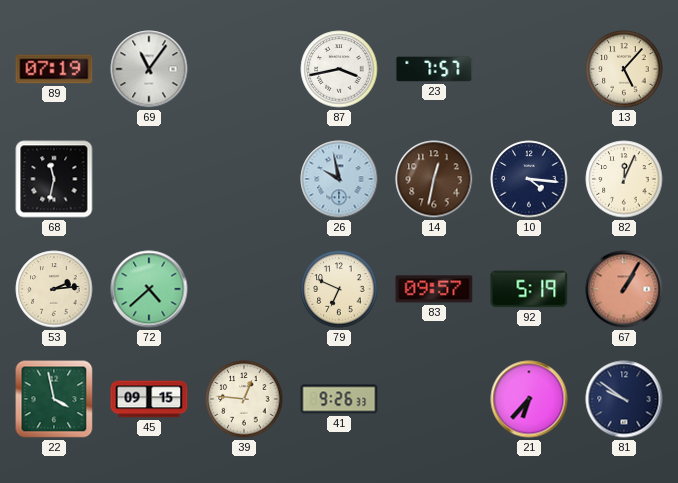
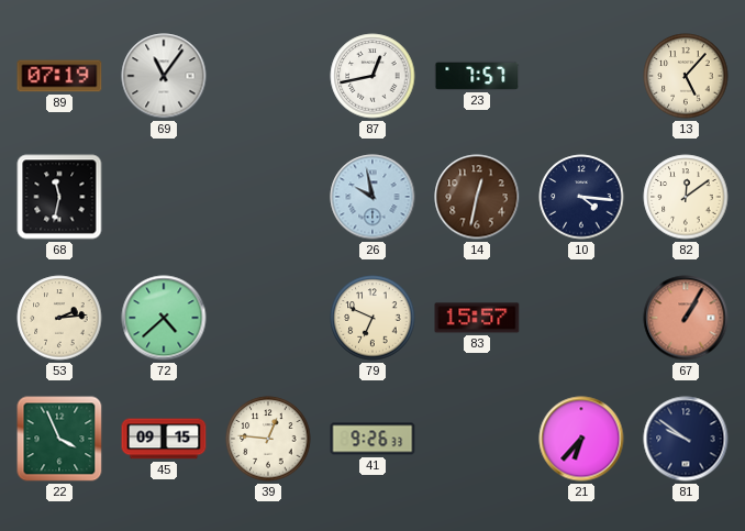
87: 3:43 -> 12:43 (372, 76)
82: 12:04 -> 12:09 (686, 197)
83: 09:57 -> 15:57 (477, 318)
92: 5:19 -> none (529, 289)
22: 3:58 -> 3:56 (59, 439)
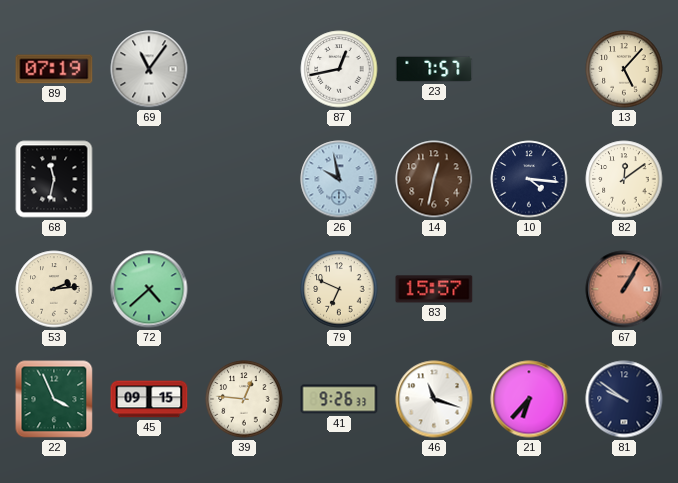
46: none -> 11:18 (434, 399)
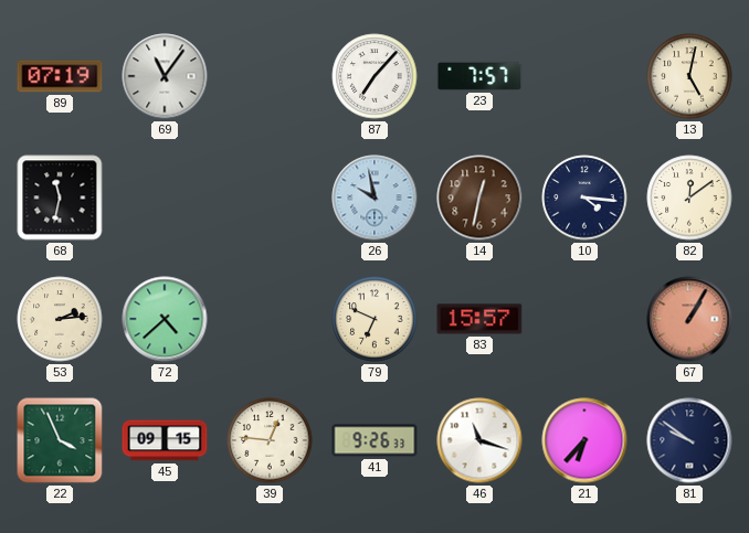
87: 12:43 -> 7:07 (374, 76)
13: 5:07 -> 5:02 (689, 76)
